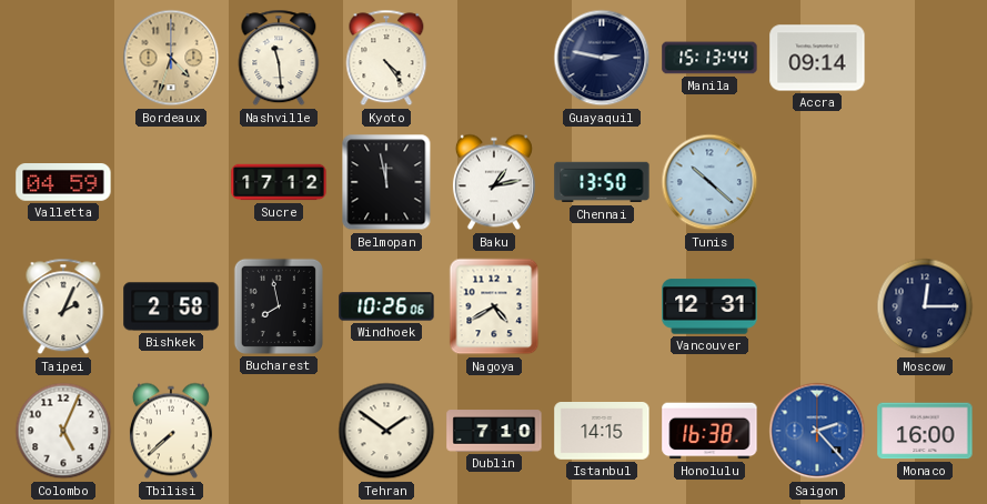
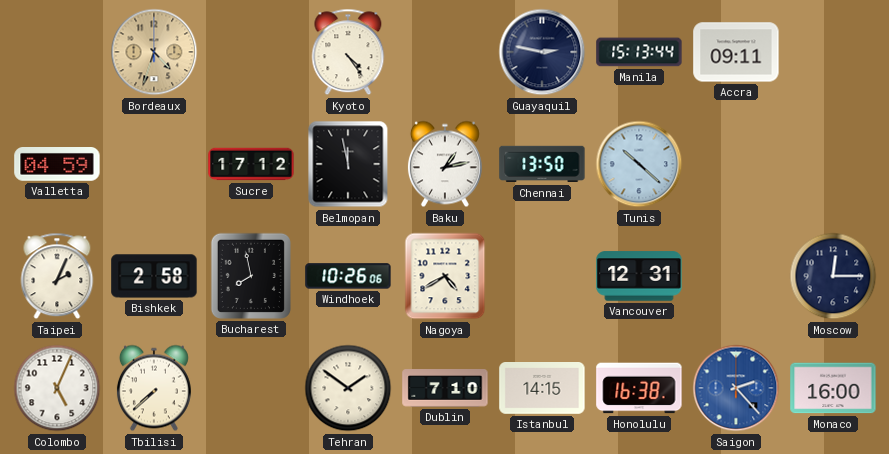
Nashville: 11:29 -> none (279, 58)
Accra: 09:14 -> 09:11 (736, 52)
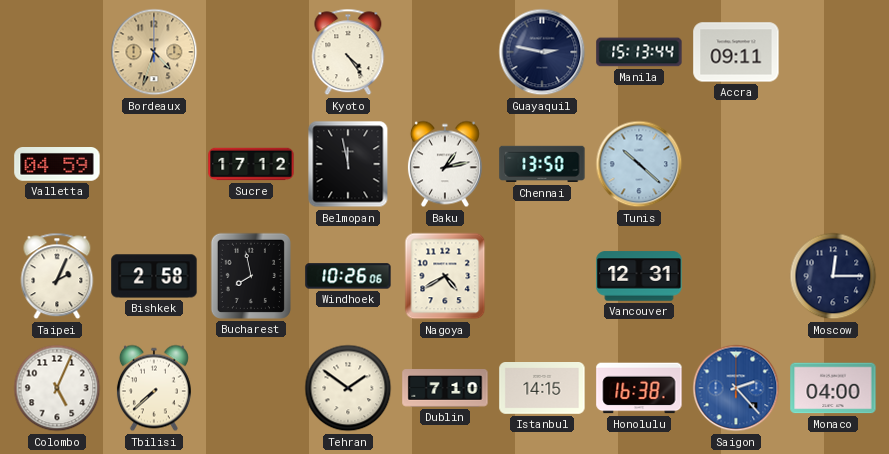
Monaco: 16:00 -> 04:00 (833, 388)
